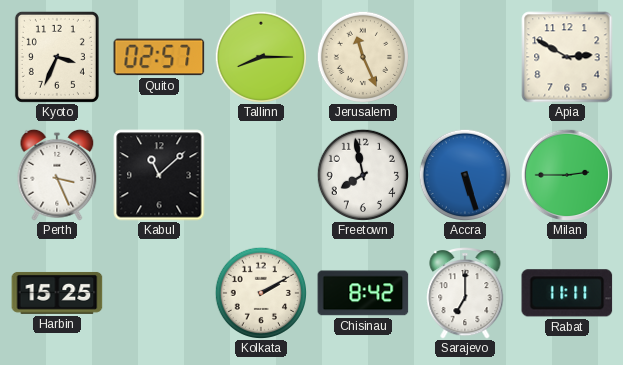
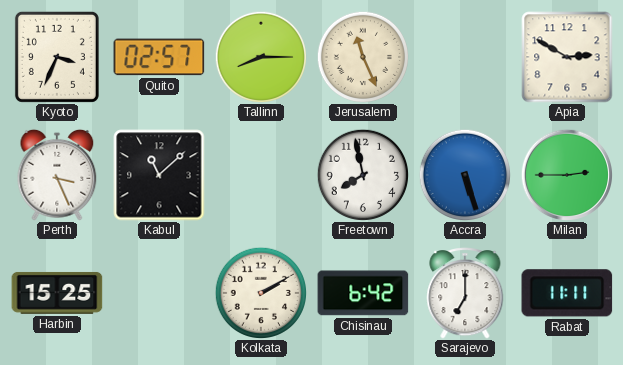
Chisinau: 8:42 -> 6:42 (363, 293)
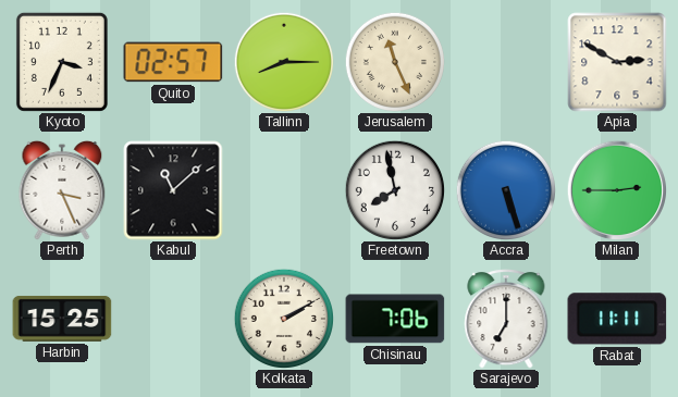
Chisinau: 6:42 -> 7:06 (395, 319)
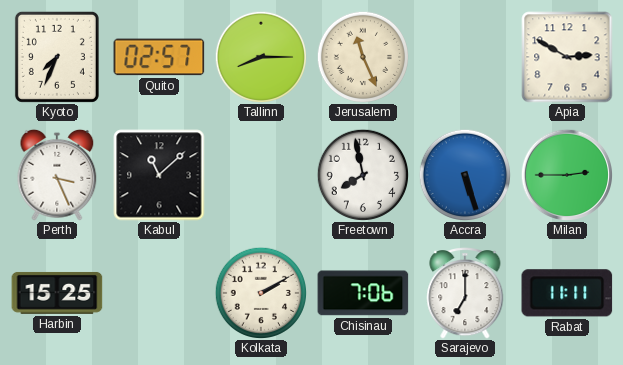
Kyoto: 3:34 -> 7:34 (57, 57)
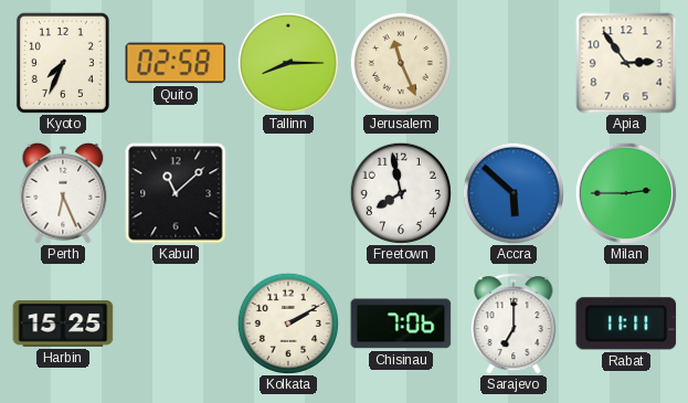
Quito: 02:57 -> 02:58 (176, 63)
Apia: 2:50 -> 2:54 (626, 63)
Perth: 3:26 -> 6:26 (63, 193)
Accra: 5:27 -> 5:52 (512, 192)
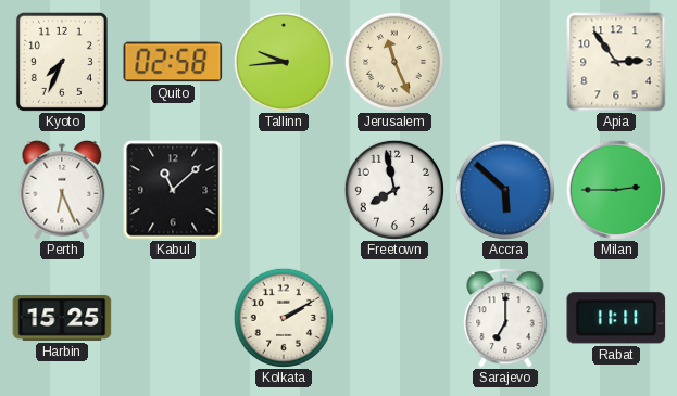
Tallinn: 8:15 -> 9:44 (283, 61)
Chisinau: 7:06 -> none (401, 324)
